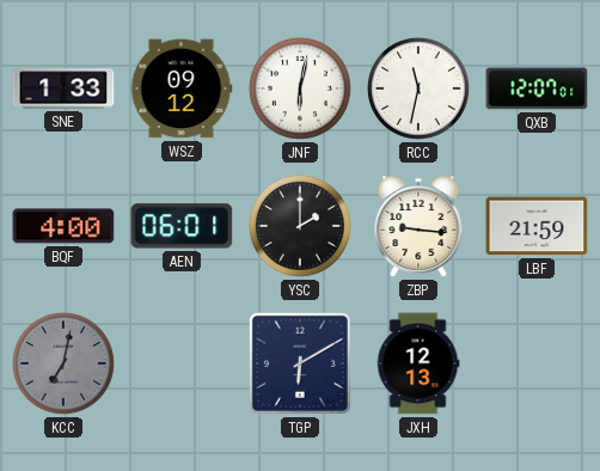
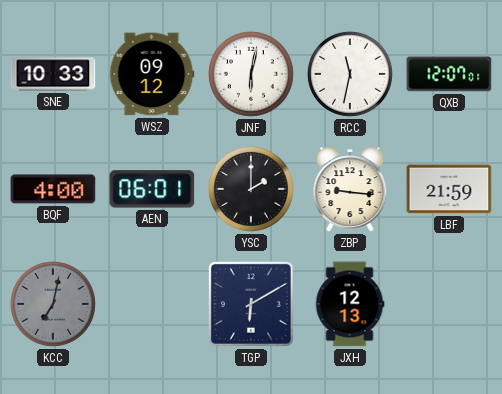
SNE: 1:33 -> 10:33 (53, 74)
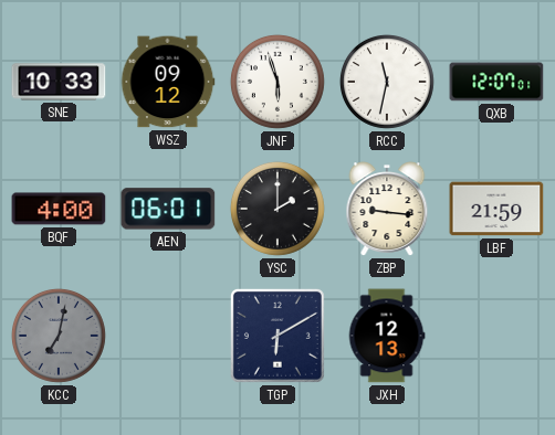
JNF: 6:02 -> 5:57 (277, 82)
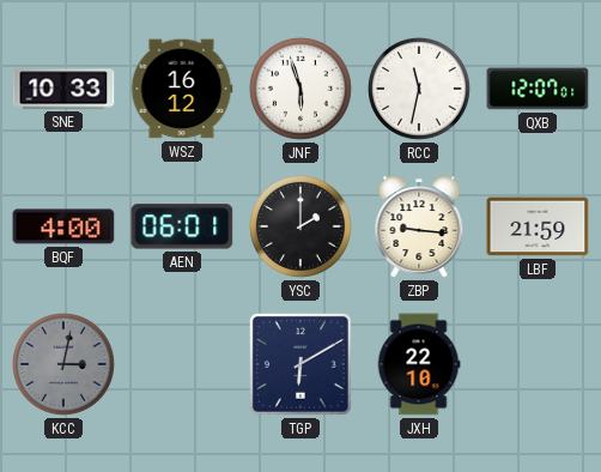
WSZ: 09:12 -> 16:12 (182, 89)
KCC: 7:02 -> 3:02 (63, 364)
JXH: 12:13 -> 22:10 (419, 364)
